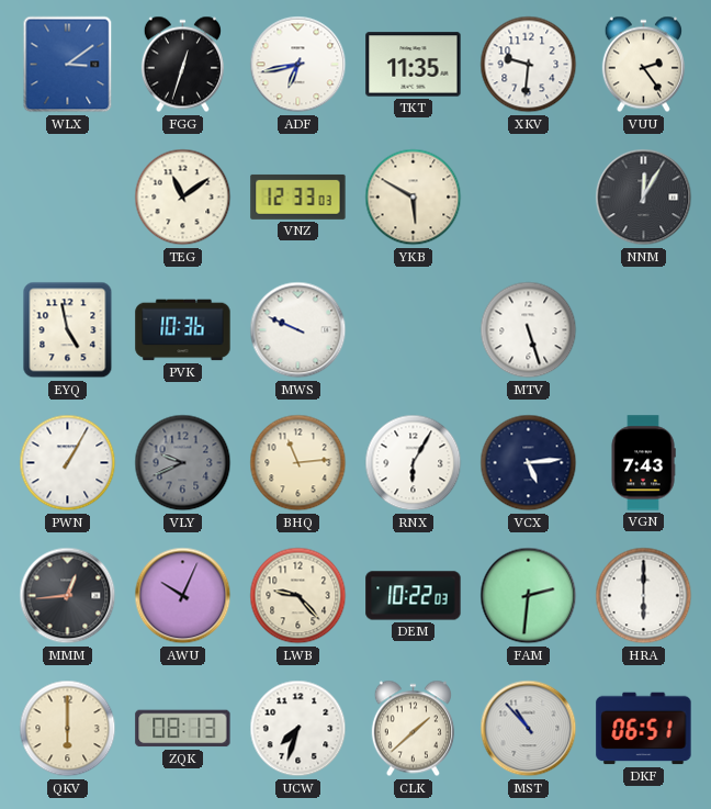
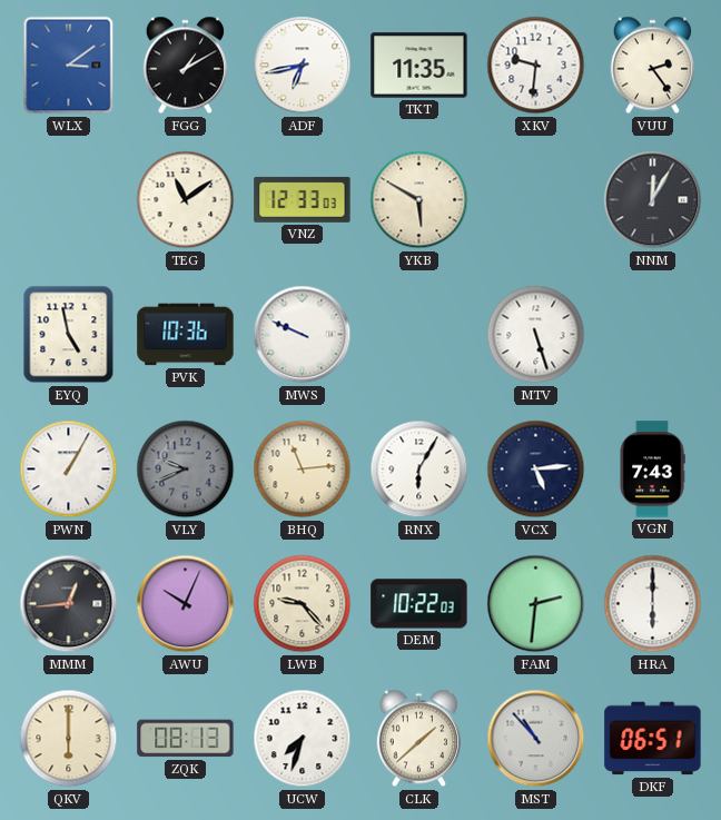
FGG: 12:33 -> 1:10 (185, 66)
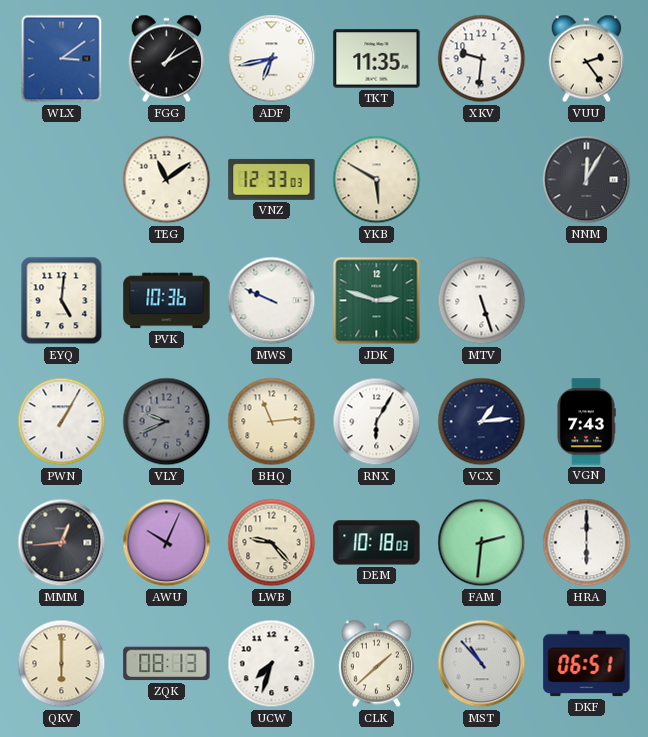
EYQ: 4:58 -> 5:01 (62, 301)
JDK: none -> 2:48 (377, 301)
VCX: 5:14 -> 1:14 (482, 422)
DEM: 10:22 -> 10:18 (377, 543)
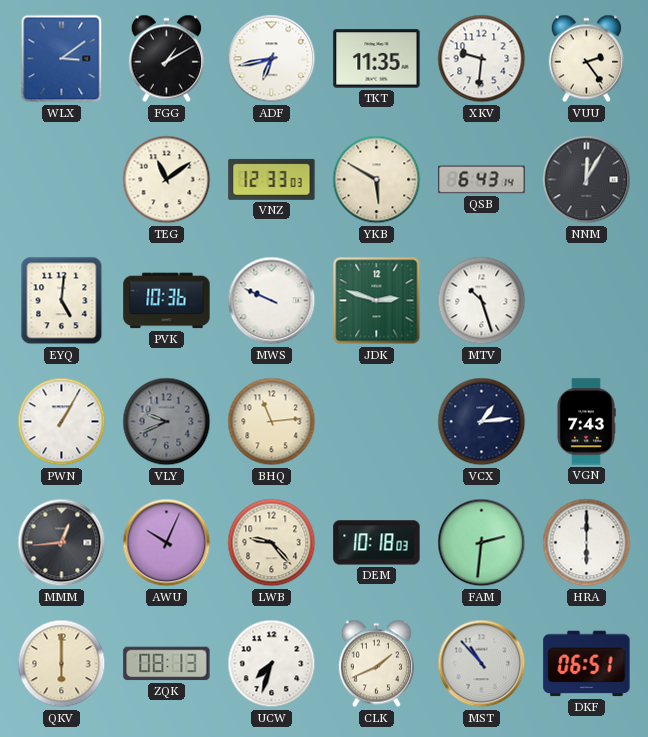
QSB: none -> 6:43 (482, 180)
MTV: 5:27 -> 10:27 (482, 301)
RNX: 6:05 -> none (377, 422)
CLK: 1:38 -> 1:41 (376, 664)
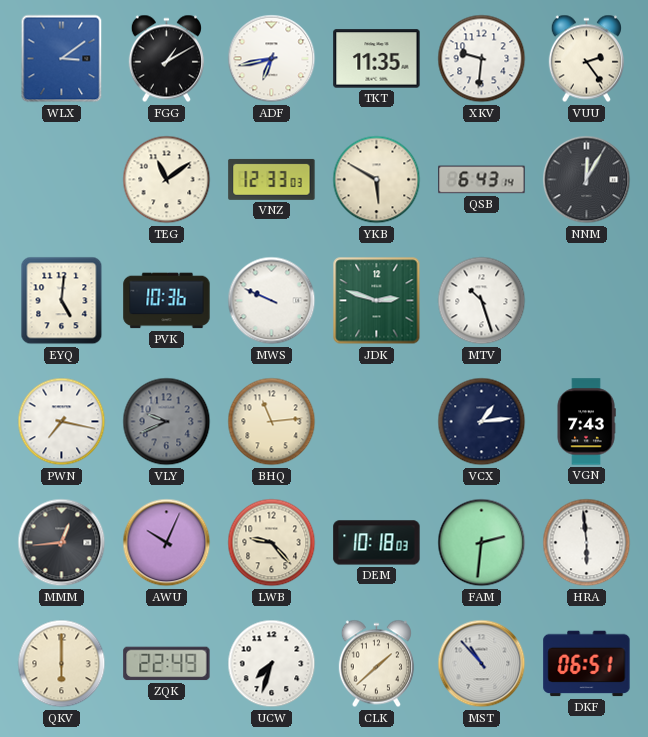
PWN: 1:05 -> 7:17 (62, 422)
HRA: 6:00 -> 5:59 (587, 543)
ZQK: 08:13 -> 22:49 (167, 664)
CLK: 1:41 -> 1:38 (376, 664)
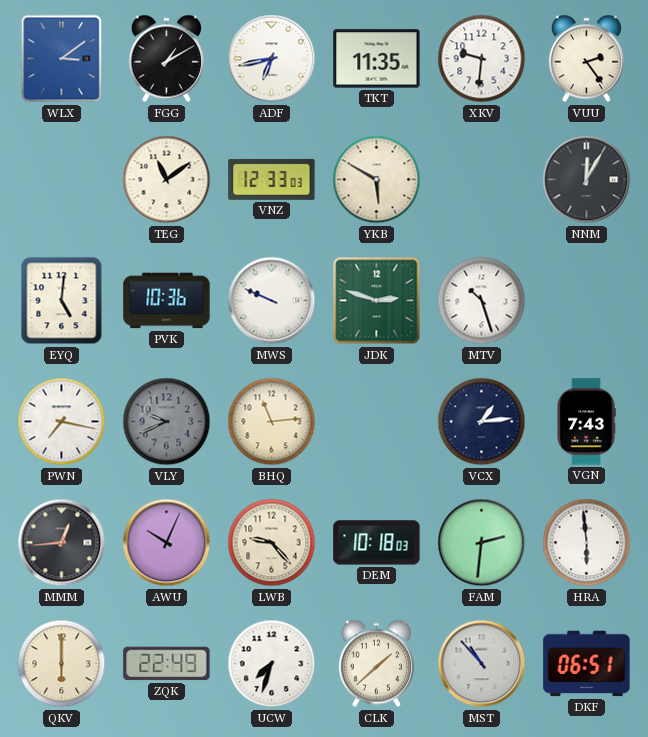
QSB: 6:43 -> none (482, 180)
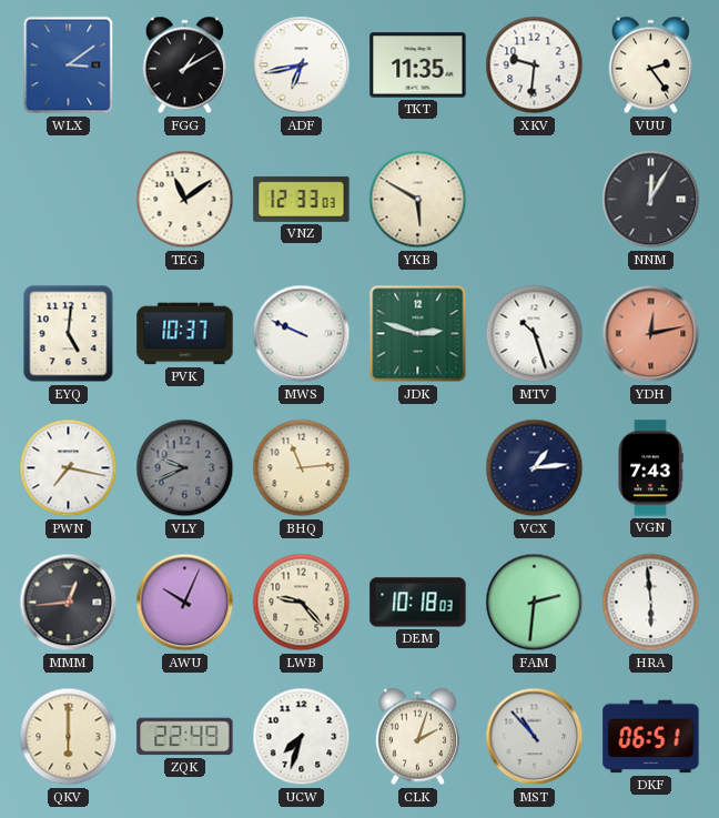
PVK: 10:36 -> 10:37 (185, 334)
YDH: none -> 12:13 (651, 334)
CLK: 1:38 -> 2:03 (417, 737)
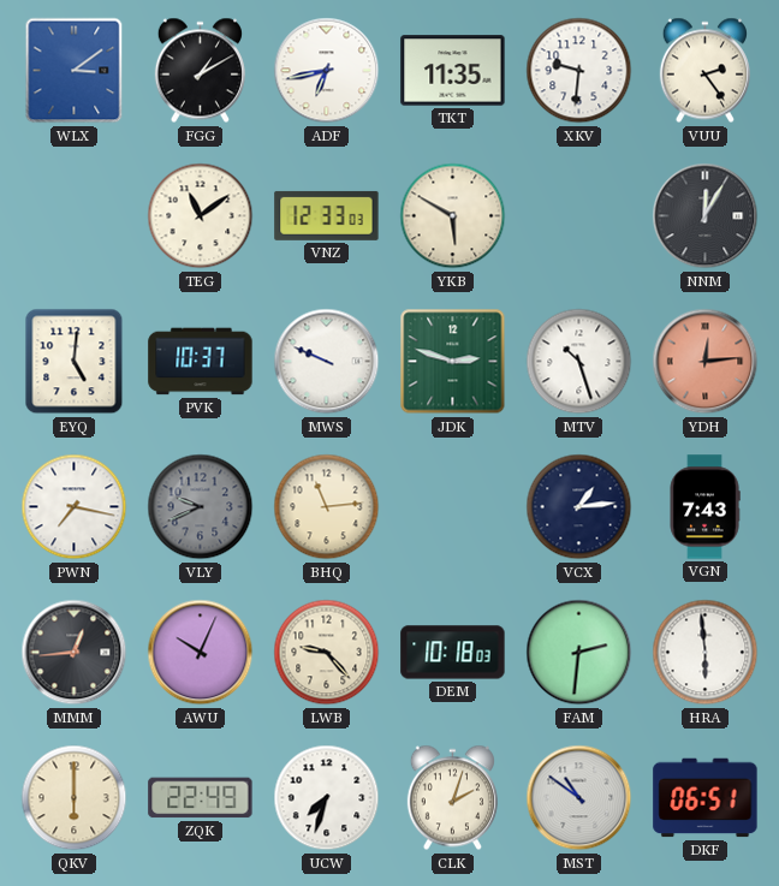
YDH: 12:13 -> 12:14 (706, 362)
MST: 10:53 -> 10:51 (579, 798)
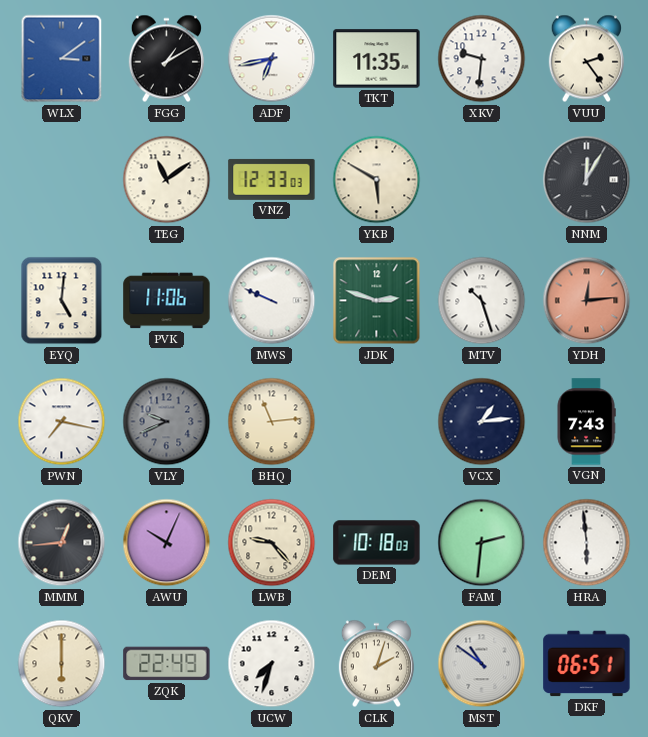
PVK: 10:37 -> 11:06 (167, 301)
